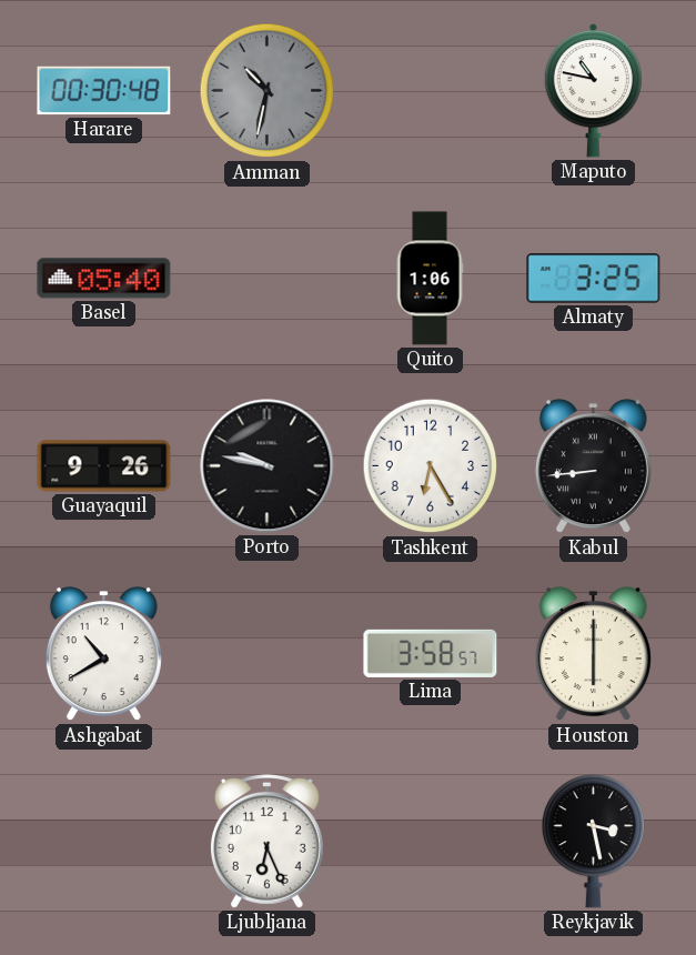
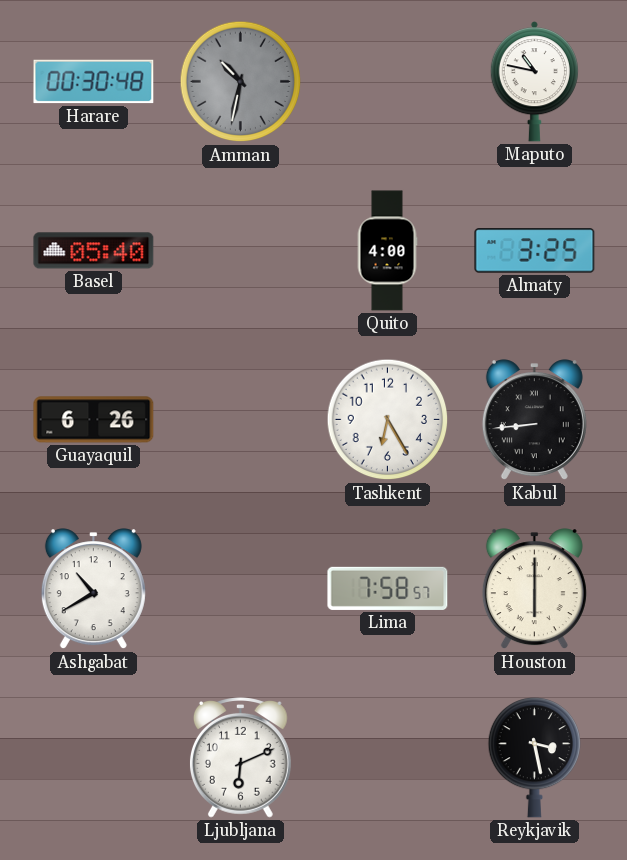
Quito: 1:06 -> 4:00 (387, 251)
Guayaquil: 9:26 -> 6:26 (94, 420)
Porto: 9:47 -> none (268, 466)
Lima: 3:58 -> 7:58 (388, 588)
Ljubljana: 6:26 -> 6:11 (240, 758)
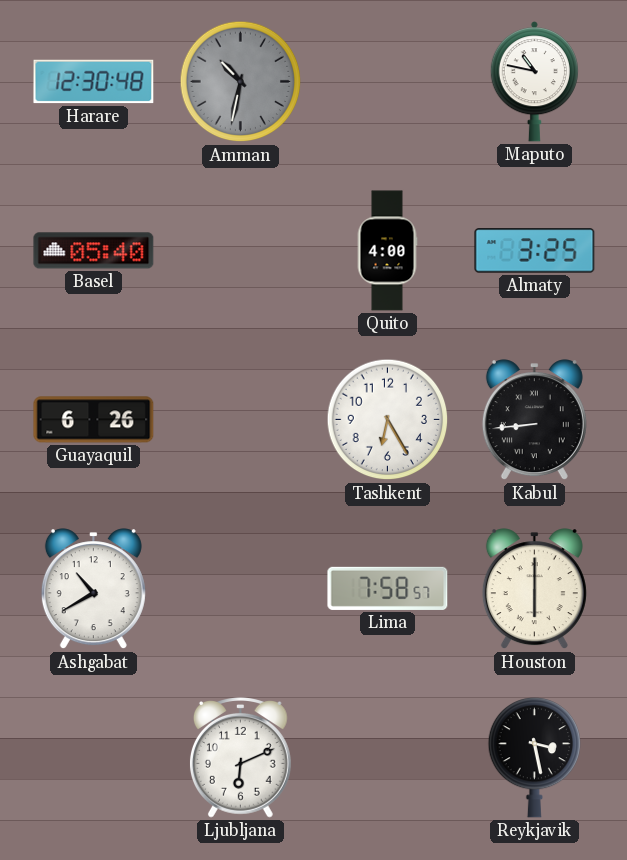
Harare: 00:30 -> 12:30 (94, 82)
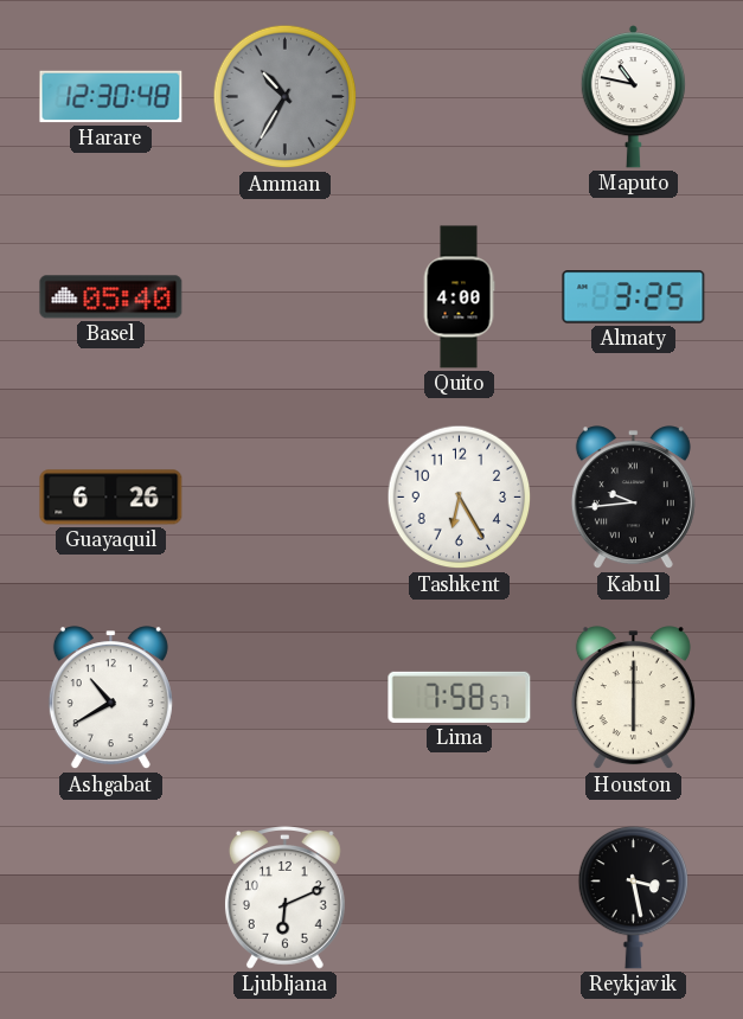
Amman: 10:32 -> 10:35 (286, 97)
Kabul: 8:44 -> 9:44 (633, 498)
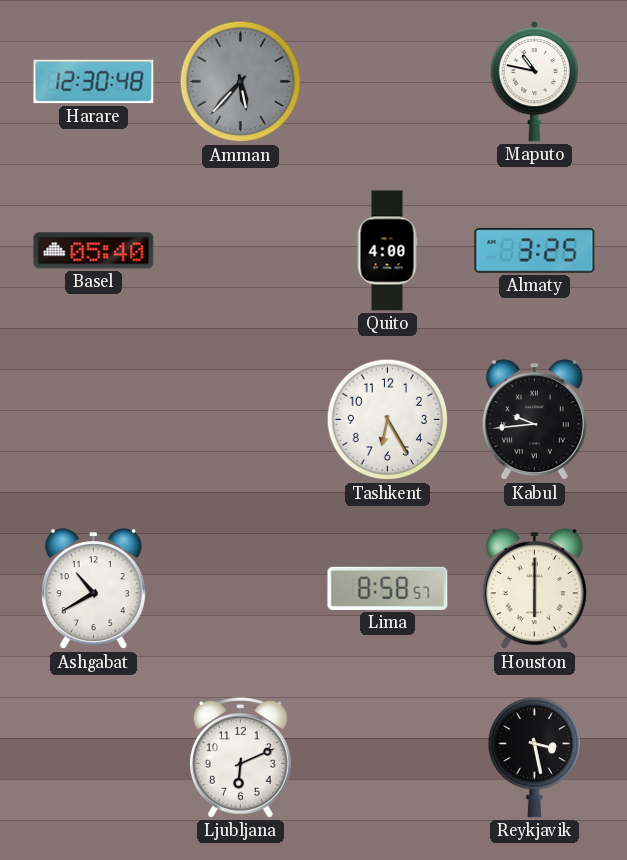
Amman: 10:35 -> 5:37 (241, 82)
Guayaquil: 6:26 -> none (111, 498)
Lima: 7:58 -> 8:58 (388, 588)
